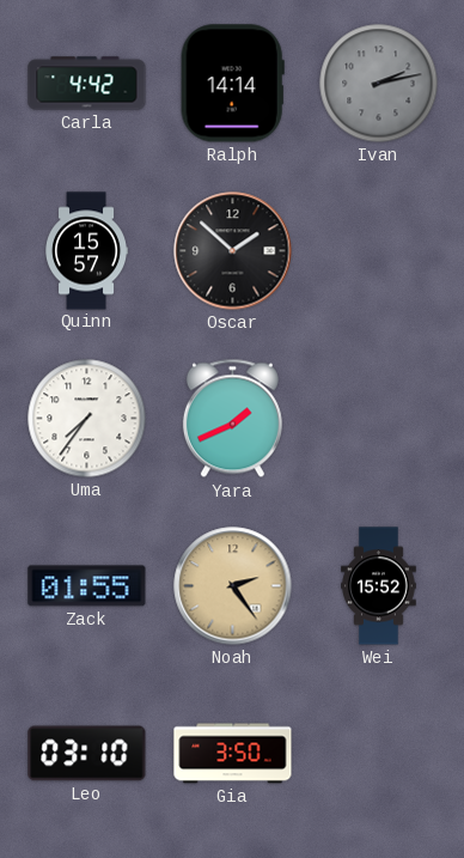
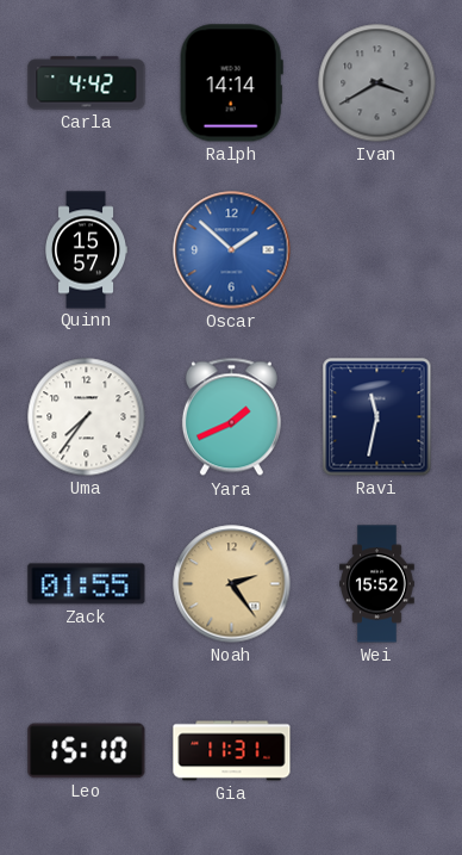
Ivan: 2:13 -> 3:40 (377, 83)
Oscar dial: black -> blue (232, 250)
Ravi: none -> 11:32 (377, 417)
Leo: 03:10 -> 15:10 (87, 751)
Gia: 3:50 -> 11:31 (232, 751)
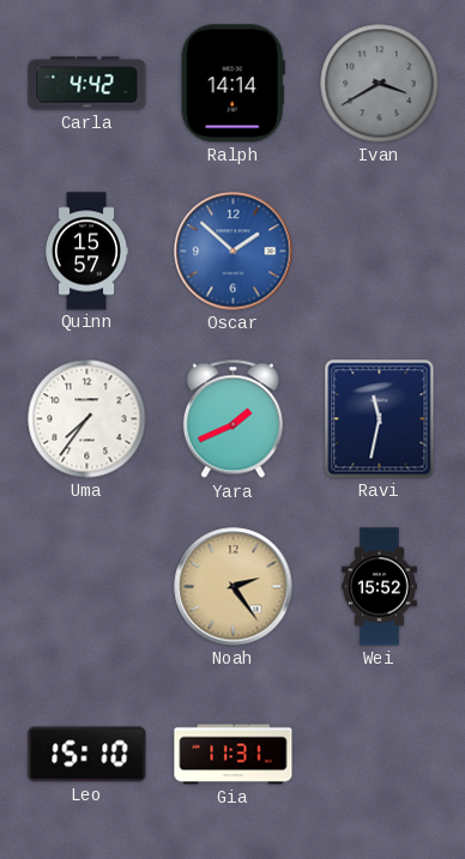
Zack: 01:55 -> none (87, 584)
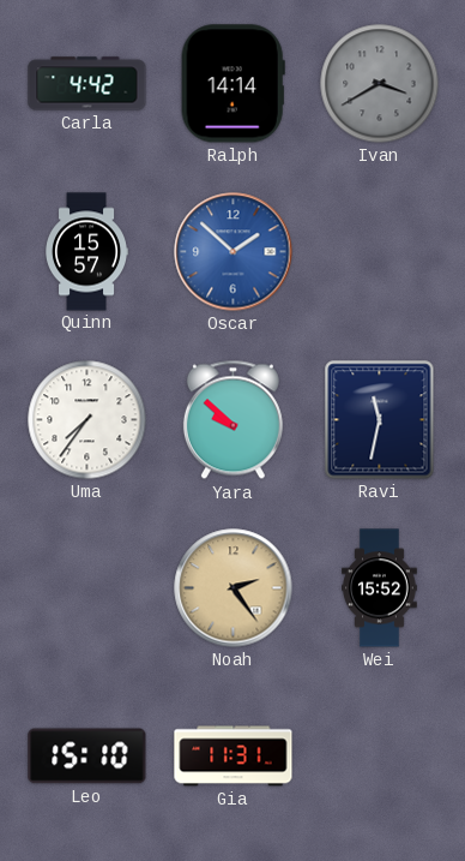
Yara: 1:41 -> 9:52 (232, 420)
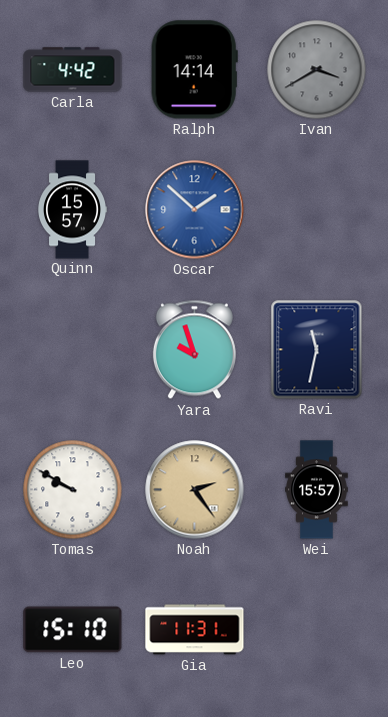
Uma: 7:36 -> none (87, 420)
Yara: 9:52 -> 9:57 (194, 350)
Tomas: none -> 9:50 (73, 490)
Wei: 15:52 -> 15:57 (317, 490)
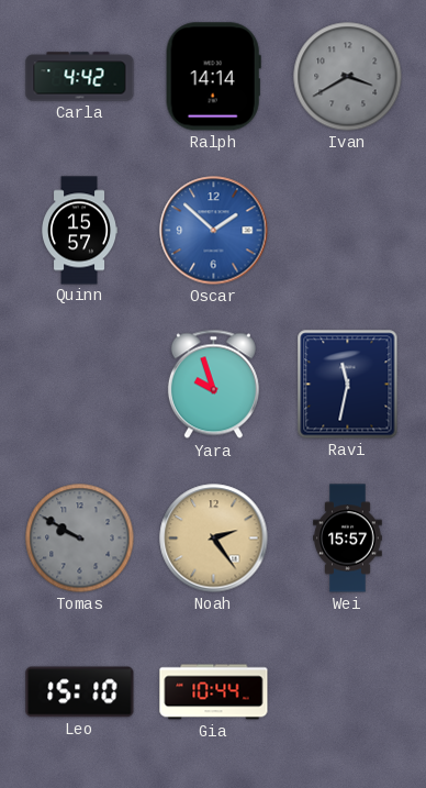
Tomas dial: white -> grey (80, 539)
Gia: 11:31 -> 10:44 (214, 692)
